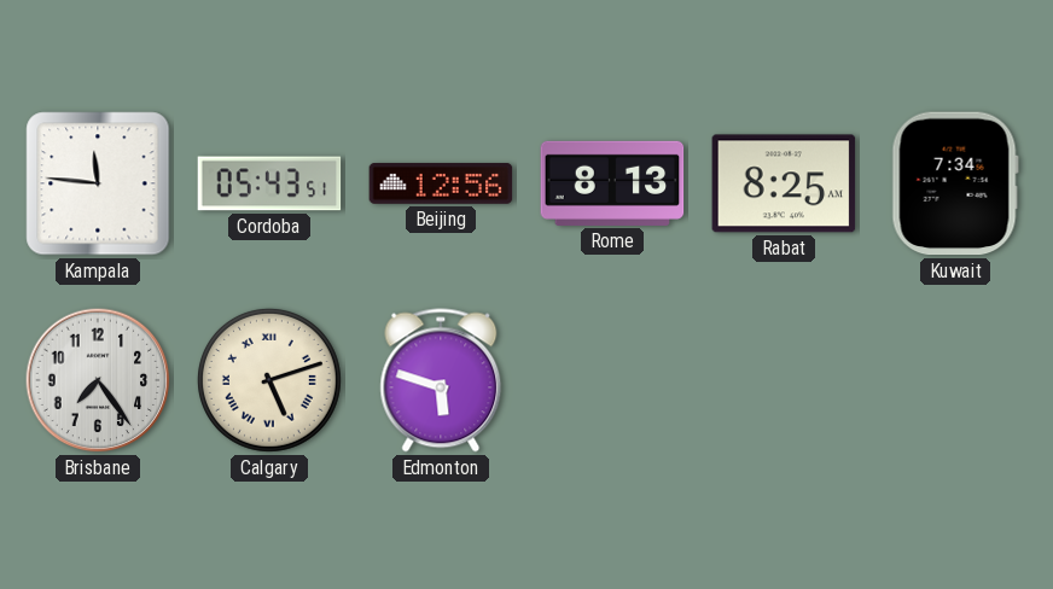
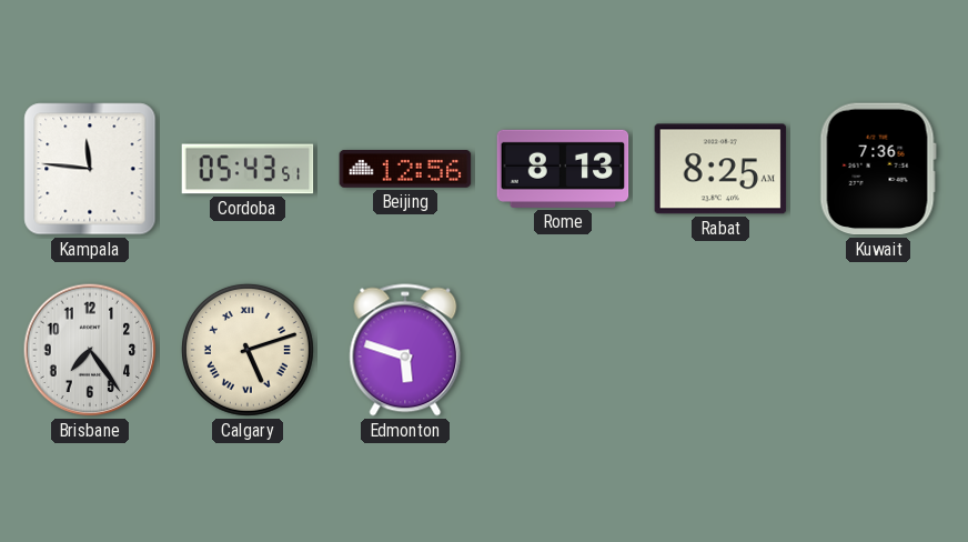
Kuwait: 7:34 -> 7:36 (878, 169)
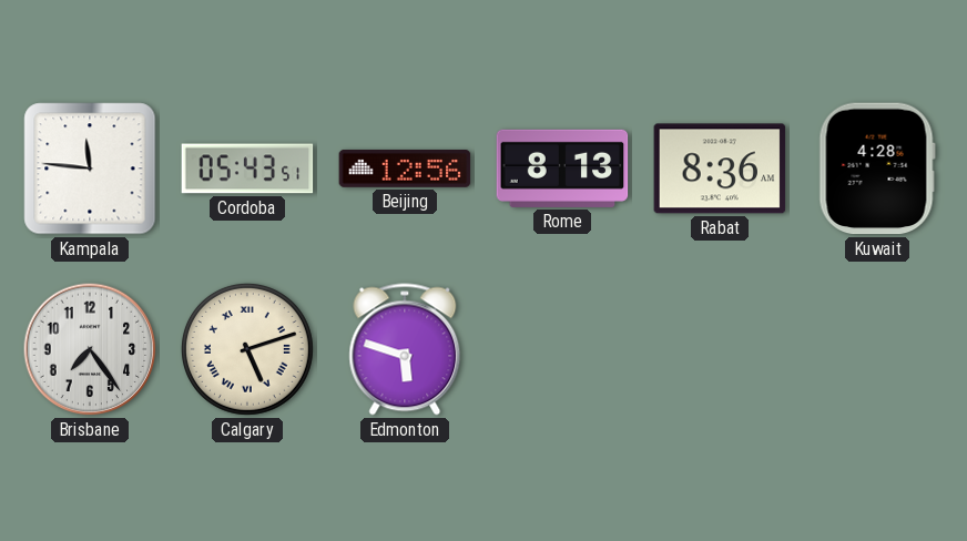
Rabat: 8:25 -> 8:36 (720, 169)
Kuwait: 7:36 -> 4:28 (877, 169)
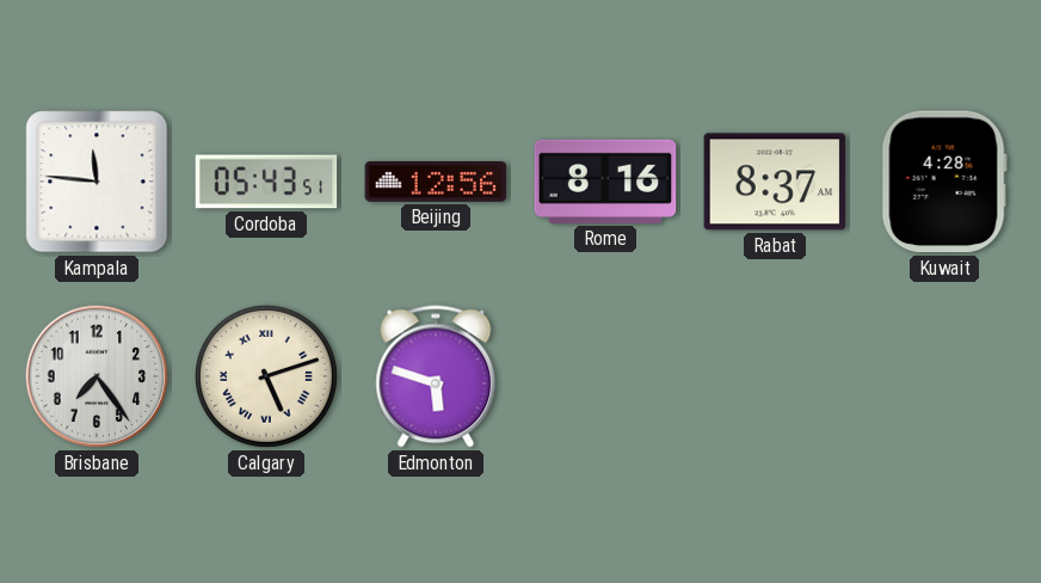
Rome: 8:13 -> 8:16 (605, 182)
Rabat: 8:36 -> 8:37 (775, 182)
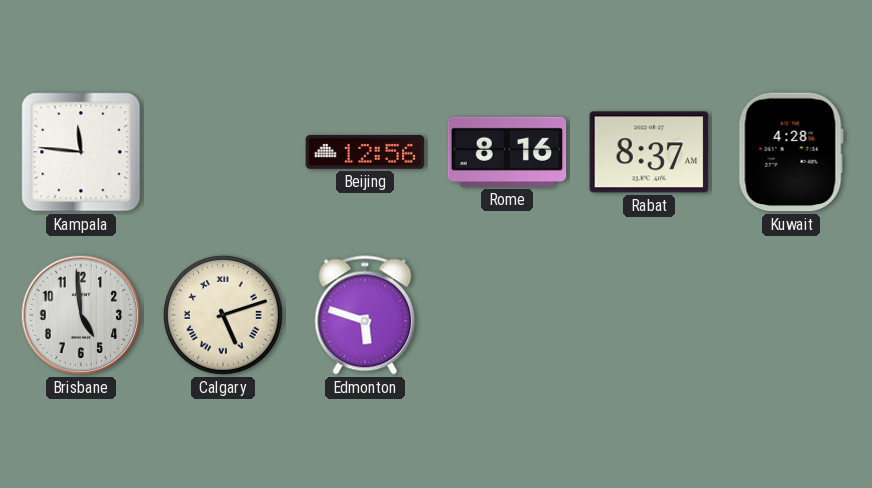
Cordoba: 05:43 -> none (266, 182)
Brisbane: 7:24 -> 4:59 (81, 315)
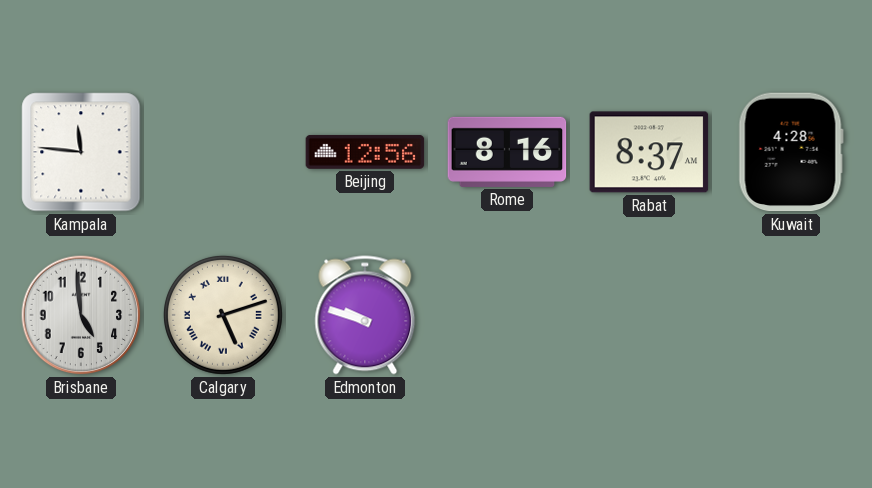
Edmonton: 5:48 -> 9:48 (365, 315)
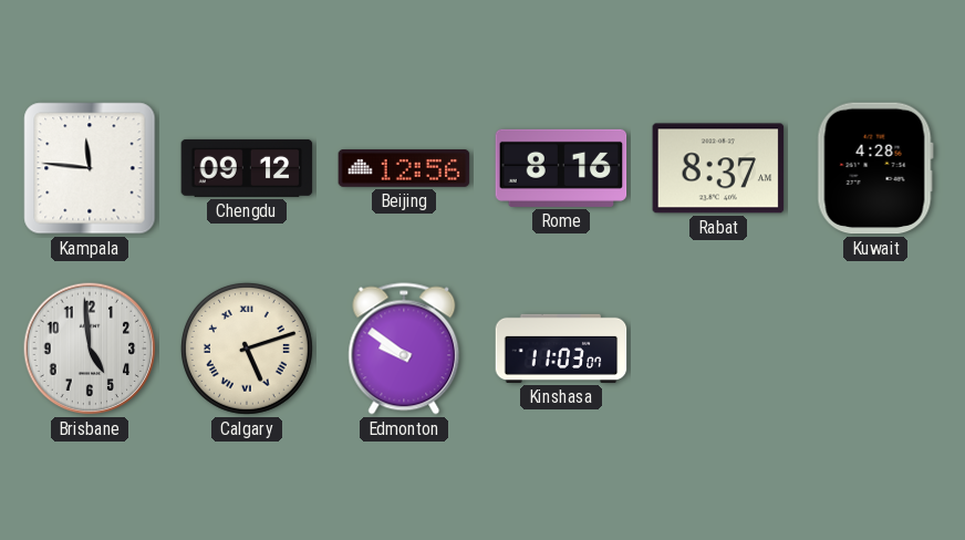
Chengdu: none -> 09:12 (247, 168)
Edmonton: 9:48 -> 9:51 (404, 349)
Kinshasa: none -> 11:03 (561, 349)
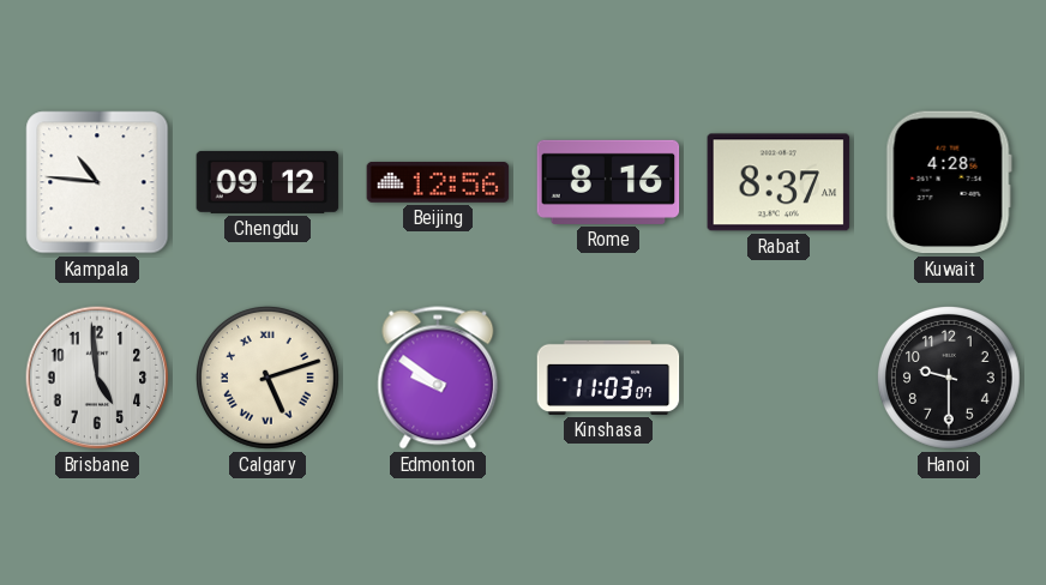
Kampala: 11:46 -> 10:46 (97, 182)
Hanoi: none -> 9:30 (949, 378)
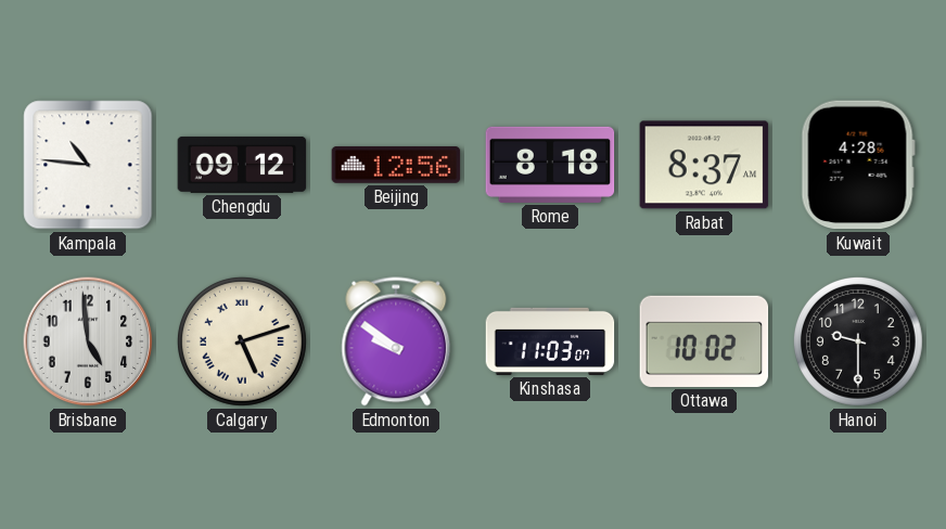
Rome: 8:16 -> 8:18 (550, 165)
Ottawa: none -> 10:02 (704, 341)
